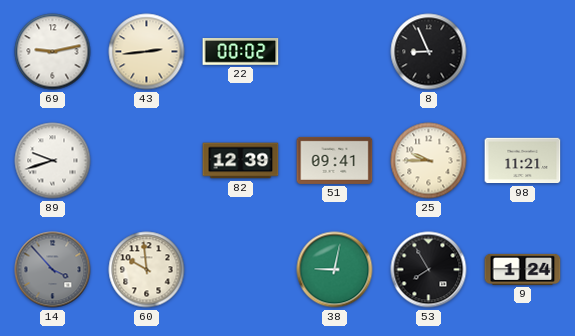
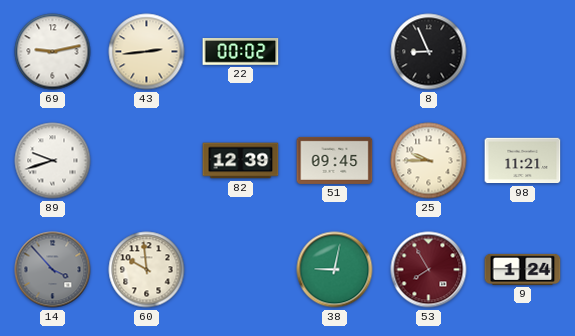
51: 09:41 -> 09:45 (335, 160)
53 dial: black -> burgundy (429, 270)
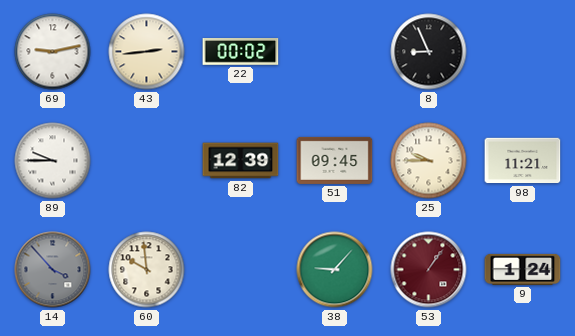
89: 9:42 -> 9:45 (53, 161)
38: 9:02 -> 9:07 (335, 270)
53: 7:55 -> 1:06 (429, 270)
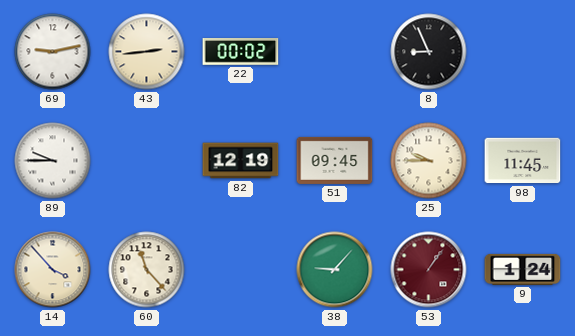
82: 12:39 -> 12:19 (241, 161)
98: 11:21 -> 11:45 (523, 161)
14 dial: grey -> cream (53, 270)
60: 9:59 -> 11:23 (147, 270)
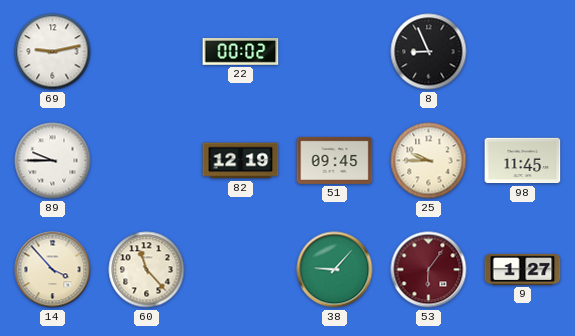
43: 2:44 -> none (147, 52)
53: 1:06 -> 6:06 (429, 270)
9: 1:24 -> 1:27 (523, 269)
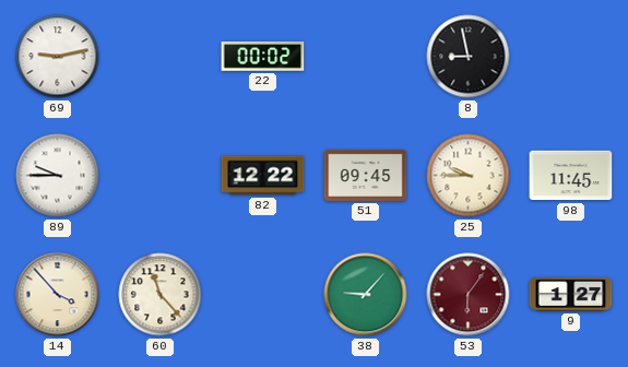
8: 8:56 -> 8:58 (469, 57)
82: 12:19 -> 12:22 (263, 176)
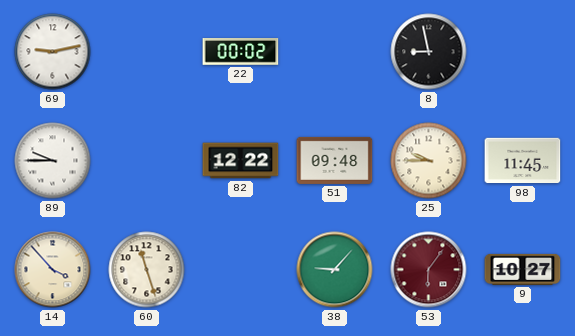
51: 09:45 -> 09:48 (335, 160)
60: 11:23 -> 11:27 (147, 270)
9: 1:27 -> 10:27 (523, 269)
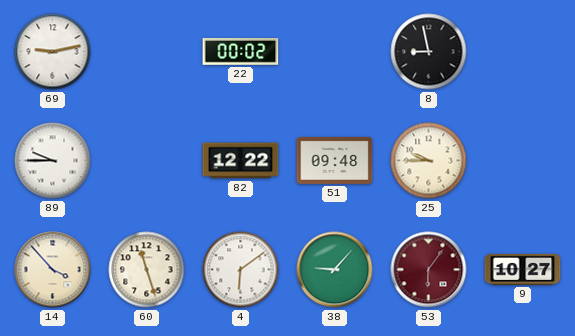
98: 11:45 -> none (523, 161)
4: none -> 6:09 (241, 270)
